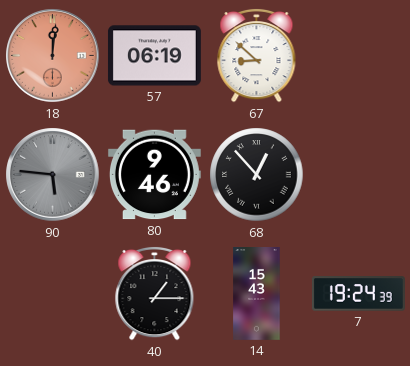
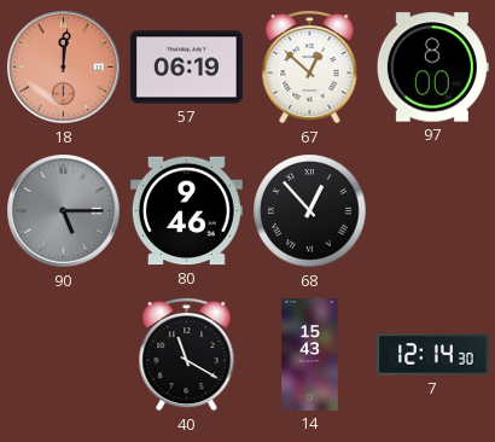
67: 8:52 -> 12:52 (310, 66)
97: none -> 8:00 (432, 68)
90: 5:46 -> 5:15 (64, 211)
40: 1:15 -> 11:20 (187, 354)
7: 19:24 -> 12:14 (432, 355)
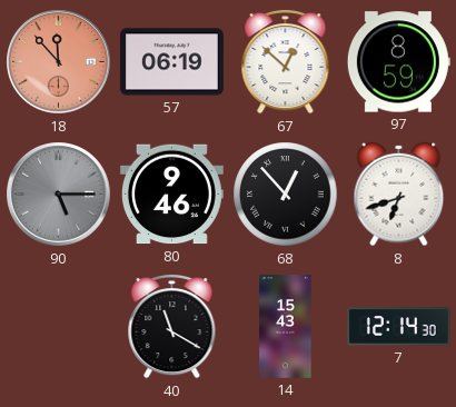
18: 12:01 -> 11:53 (59, 62)
97: 8:00 -> 8:59 (398, 62)
8: none -> 6:42 (399, 195)
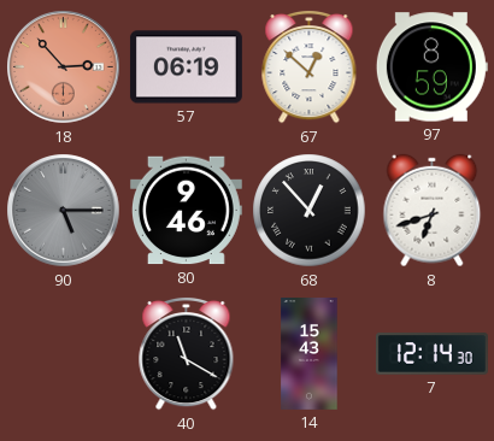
18: 11:53 -> 2:53 (64, 67)
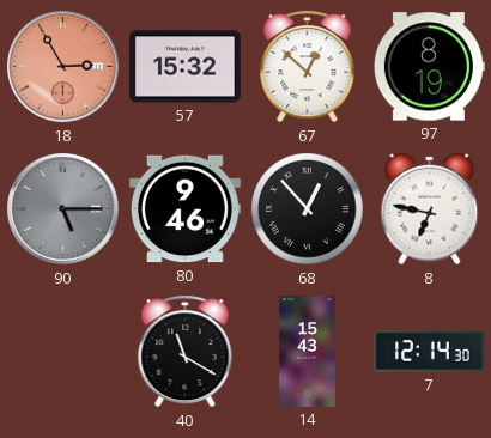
18: 2:53 -> 2:55 (63, 67)
57: 06:19 -> 15:32 (184, 67)
97: 8:59 -> 8:19 (429, 67)
8: 6:42 -> 6:47 (430, 209)
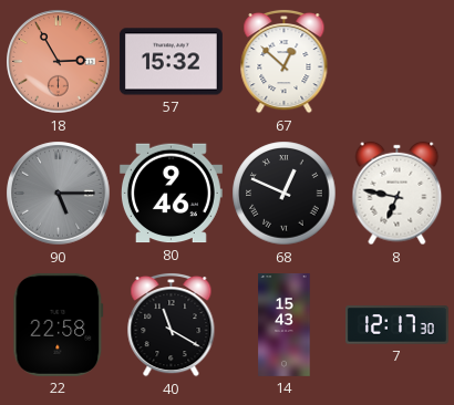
97: 8:19 -> none (429, 67)
68: 12:53 -> 12:49 (285, 194)
22: none -> 22:58 (59, 324)
7: 12:14 -> 12:17 (396, 325)
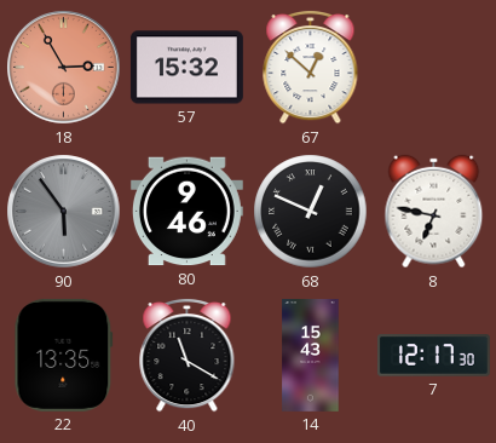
90: 5:15 -> 5:54 (64, 212)
22: 22:58 -> 13:35 (64, 355)
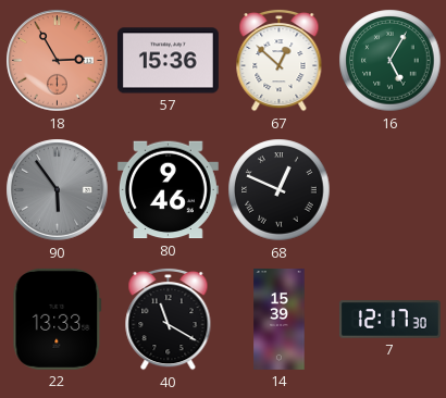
57: 15:32 -> 15:36 (168, 61)
16: none -> 5:05 (391, 61)
8: 6:47 -> none (434, 212)
22: 13:35 -> 13:33 (58, 319)
14: 15:43 -> 15:39 (280, 320)
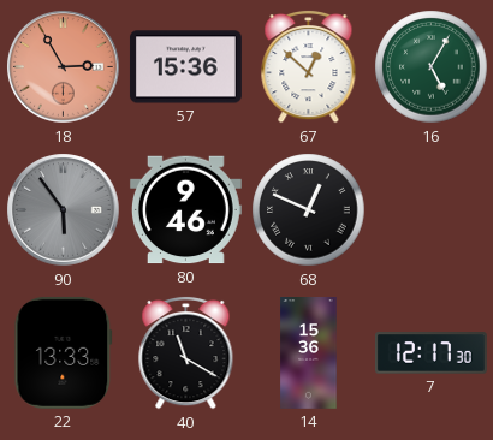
14: 15:39 -> 15:36 (309, 353)
